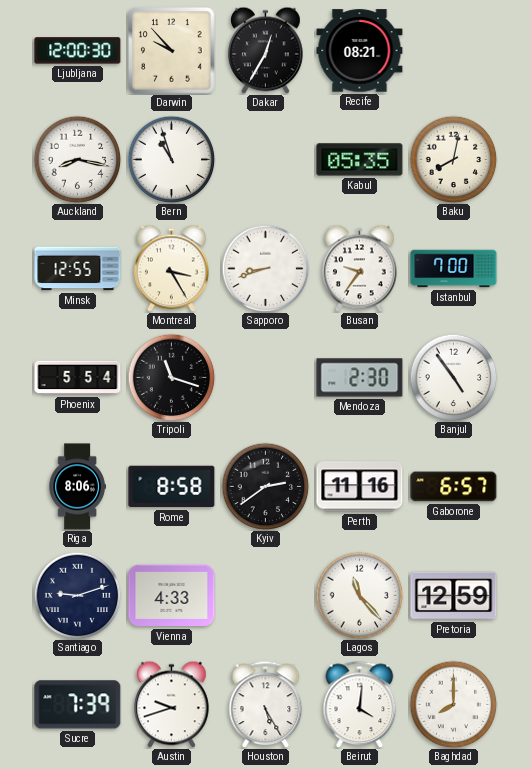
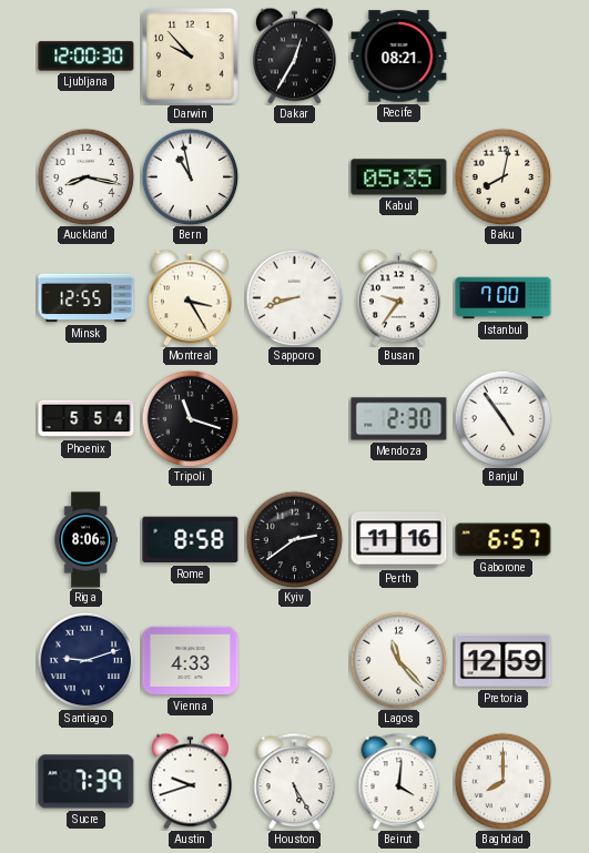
Bern: 10:57 -> 10:58 (190, 176)
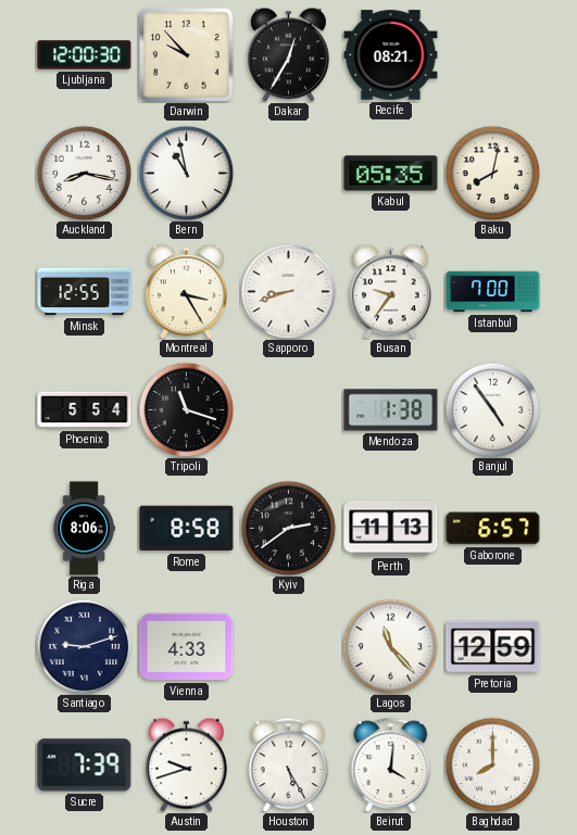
Mendoza: 2:30 -> 1:38 (391, 410)
Perth: 11:16 -> 11:13 (391, 529)
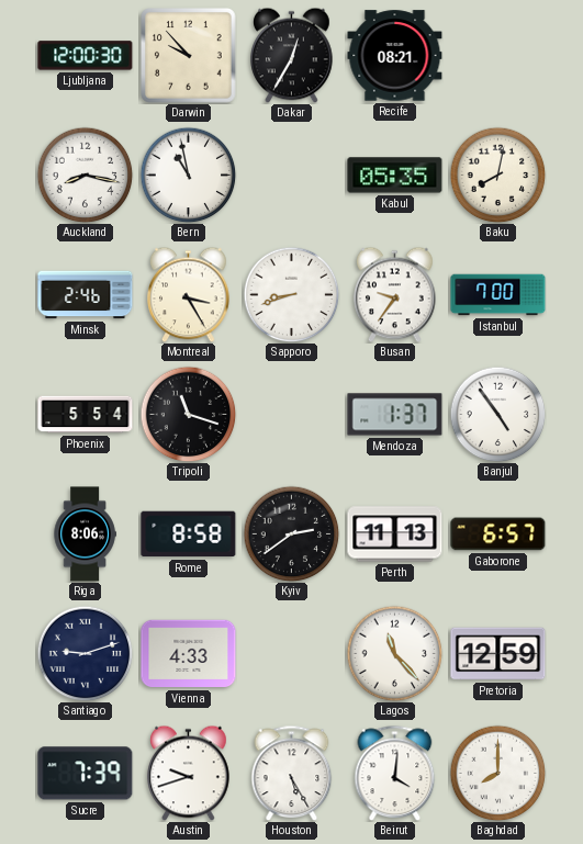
Minsk: 12:55 -> 2:46 (86, 295)
Mendoza: 1:38 -> 1:37 (395, 415)
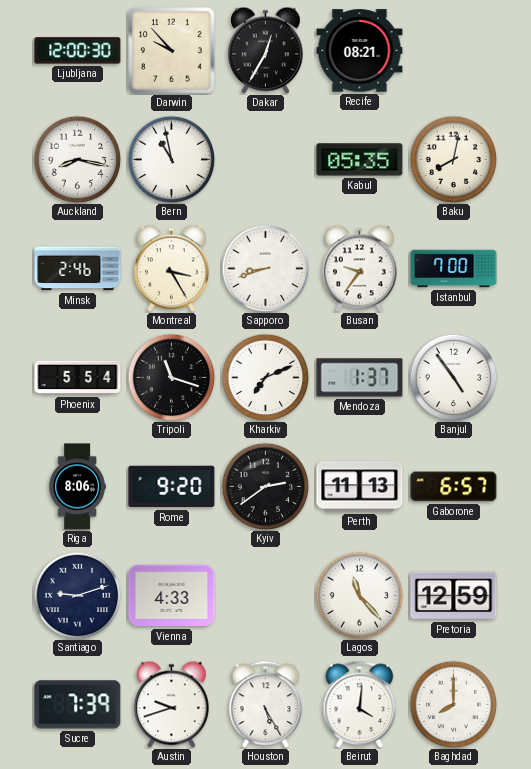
Kharkiv: none -> 7:11 (265, 377)
Rome: 8:58 -> 9:20 (172, 487)
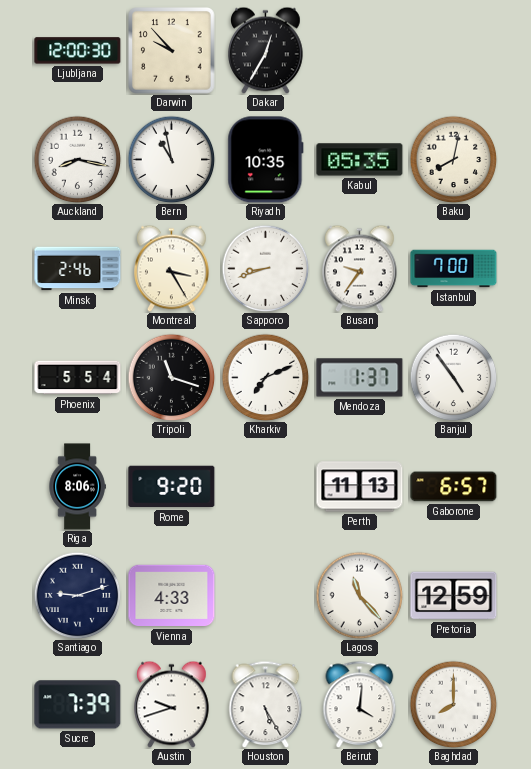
Recife: 08:21 -> none (360, 51)
Riyadh: none -> 10:35 (266, 160)
Kyiv: 2:39 -> none (265, 486)
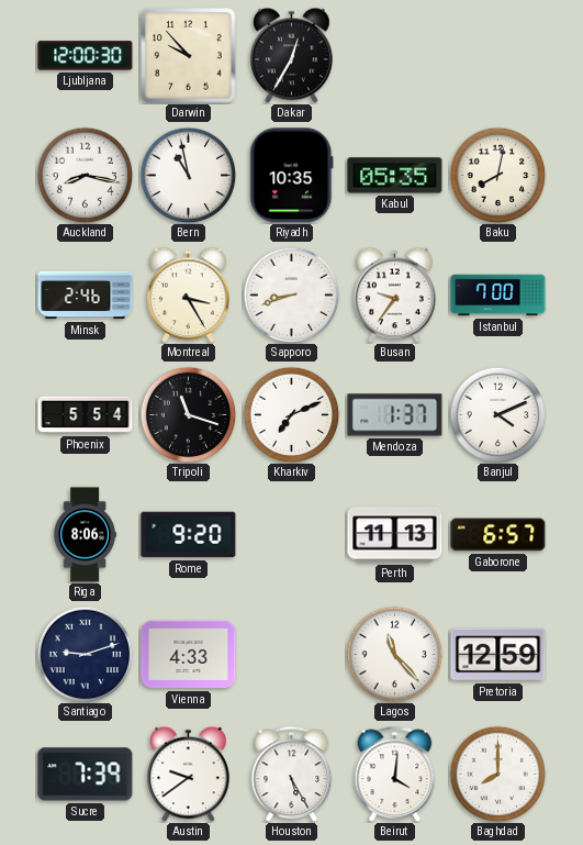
Banjul: 4:54 -> 4:11 (497, 414)
Austin: 9:42 -> 9:39 (189, 774)
